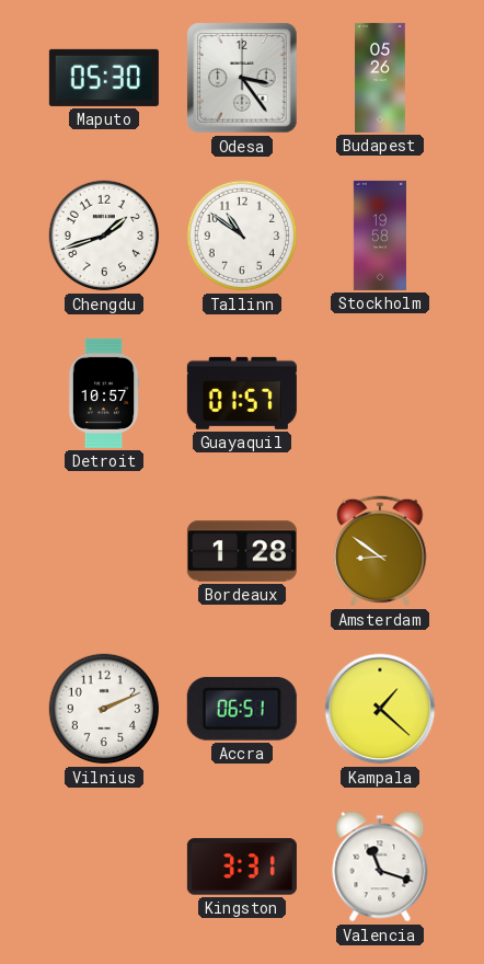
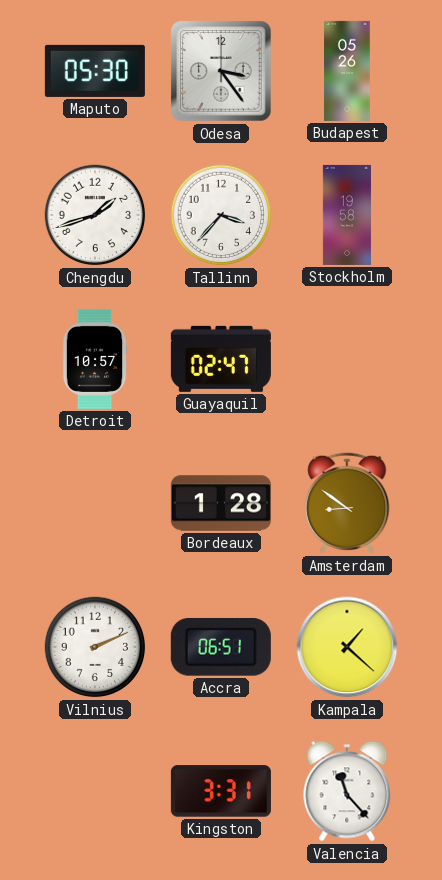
Tallinn: 10:51 -> 3:37 (221, 215)
Guayaquil: 01:57 -> 02:47 (221, 359)
Valencia: 11:18 -> 11:23 (347, 791)
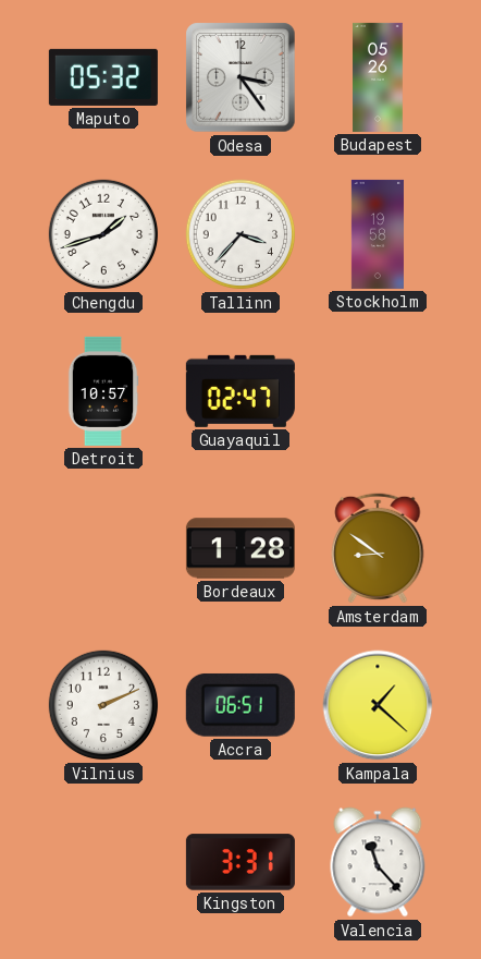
Maputo: 05:30 -> 05:32 (103, 77)
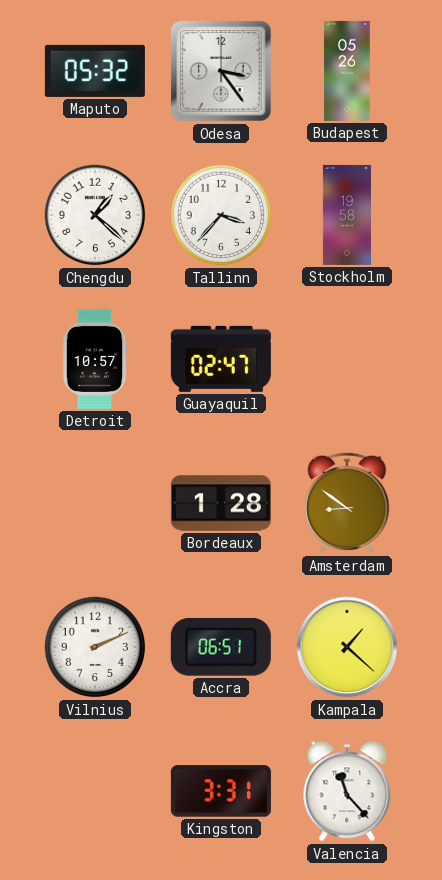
Chengdu: 1:42 -> 1:22 (95, 215)
